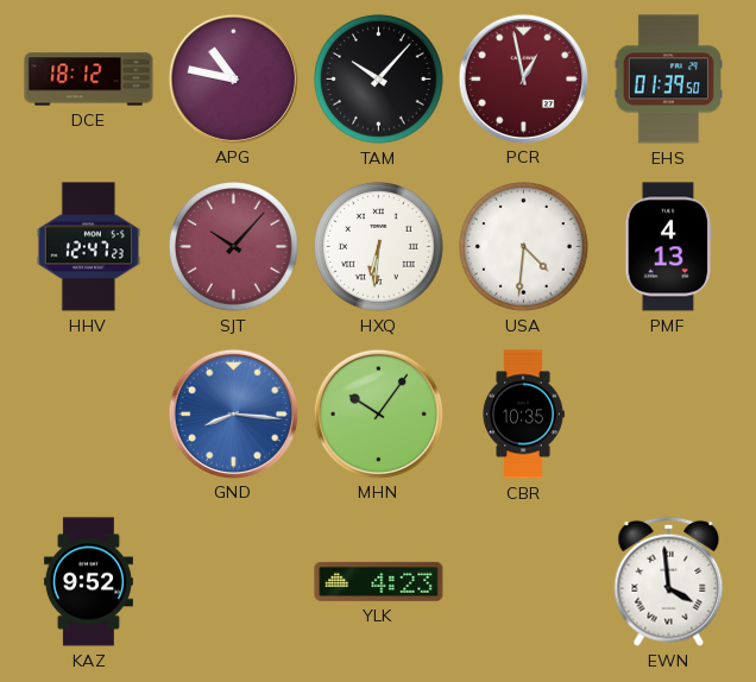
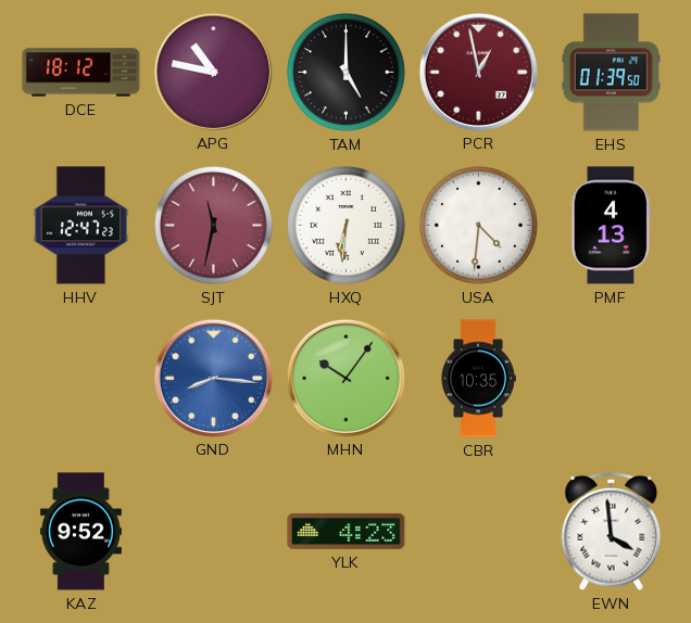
TAM: 10:07 -> 5:00 (347, 73)
SJT: 10:07 -> 11:32 (214, 226)
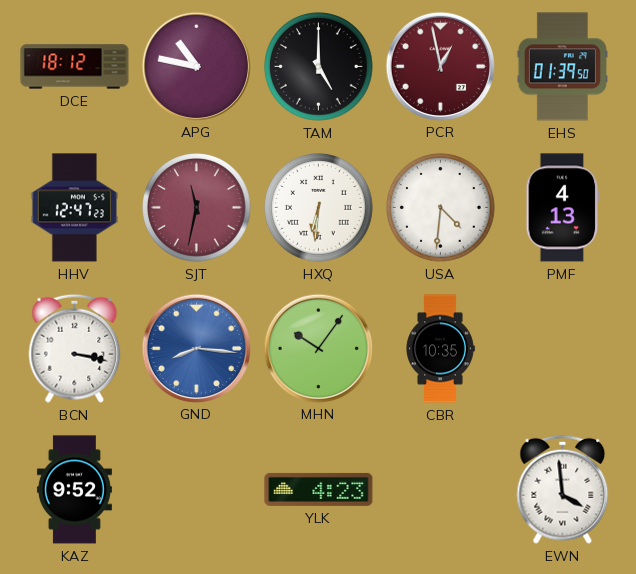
BCN: none -> 3:17 (75, 348)
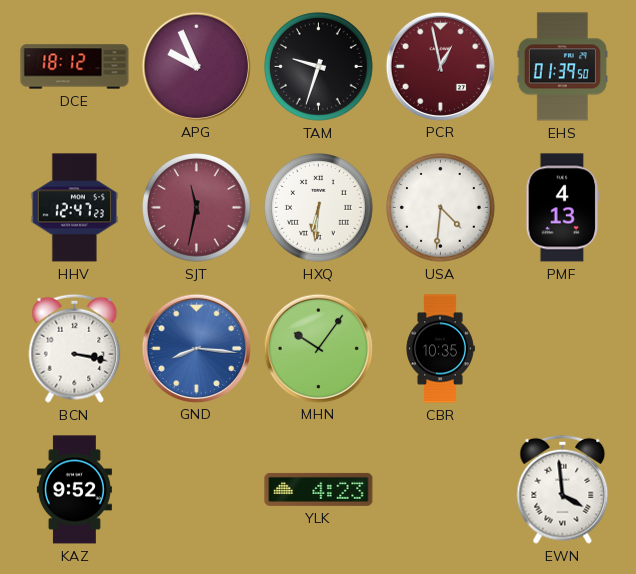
APG: 10:47 -> 9:56 (196, 66)
TAM: 5:00 -> 9:33 (319, 67)
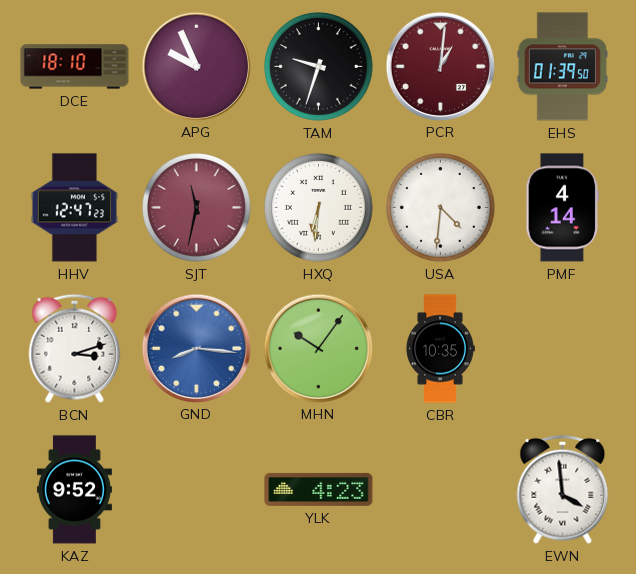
DCE: 18:12 -> 18:10 (75, 67)
PCR: 12:58 -> 1:01 (440, 66)
PMF: 4:13 -> 4:14 (563, 208)
BCN: 3:17 -> 3:12 (75, 348)
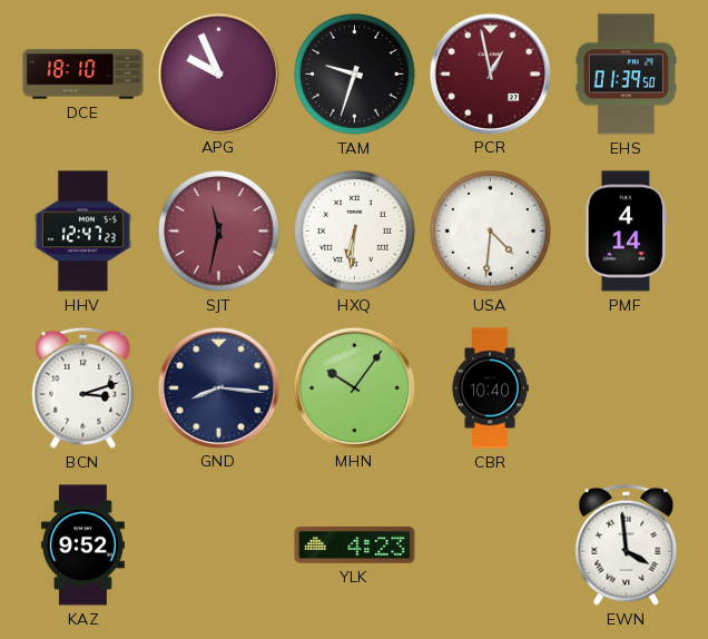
PCR: 1:01 -> 12:58 (490, 73)
GND dial: blue -> navy (218, 387)
CBR: 10:35 -> 10:40 (490, 389)
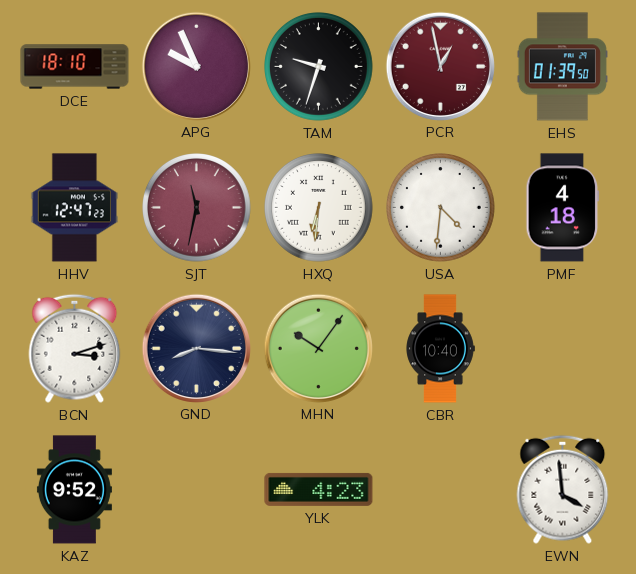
PMF: 4:14 -> 4:18 (563, 208)
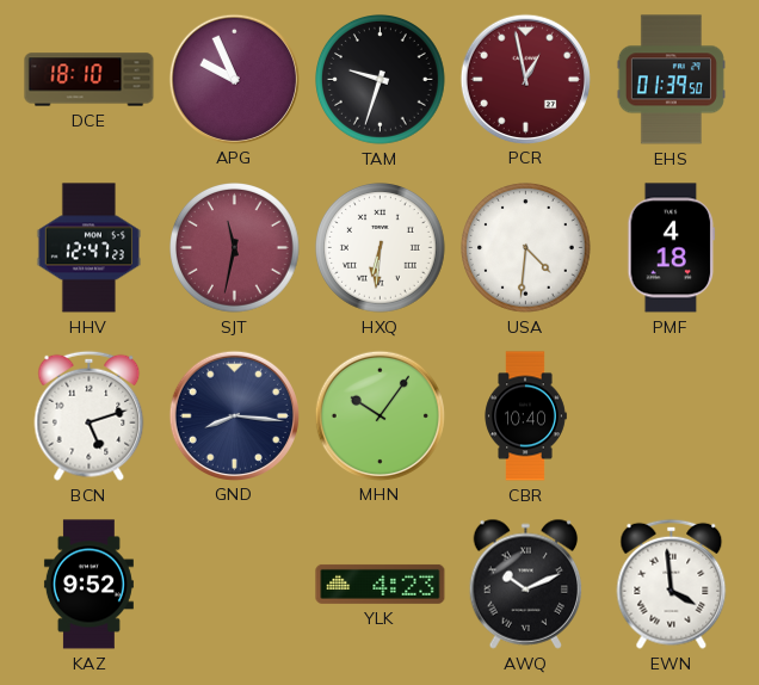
BCN: 3:12 -> 5:12 (90, 415)
AWQ: none -> 10:11 (526, 584)
